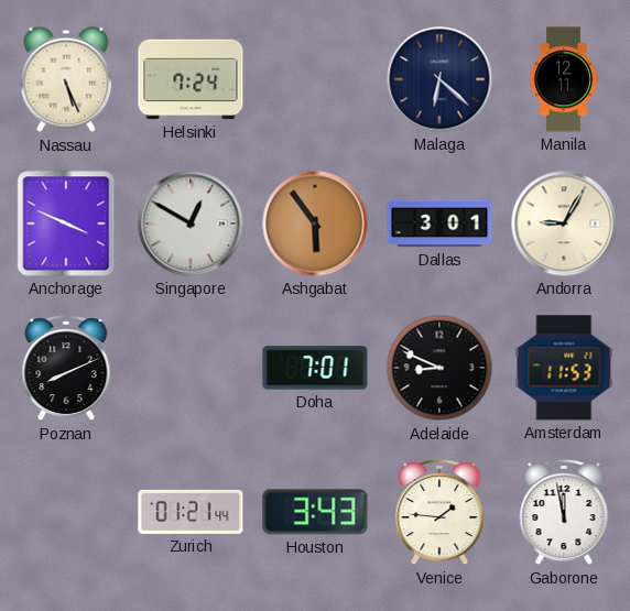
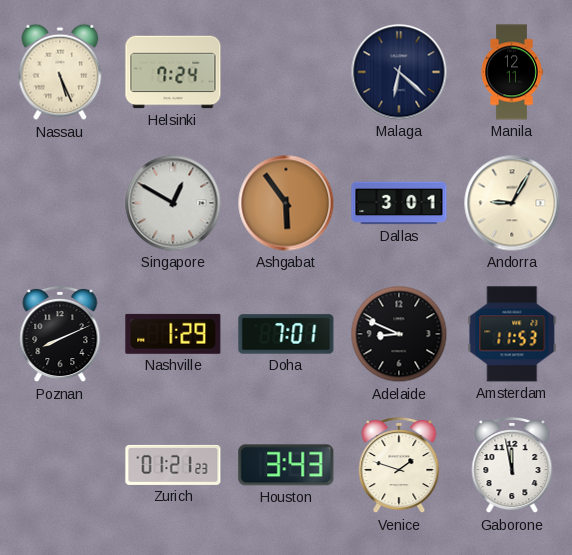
Anchorage: 3:49 -> none (66, 223)
Nashville: none -> 1:29 (173, 334)
Zurich: 01:21:44 -> 01:21:23 (173, 465)
Venice: 1:46 -> 1:48 (399, 465)
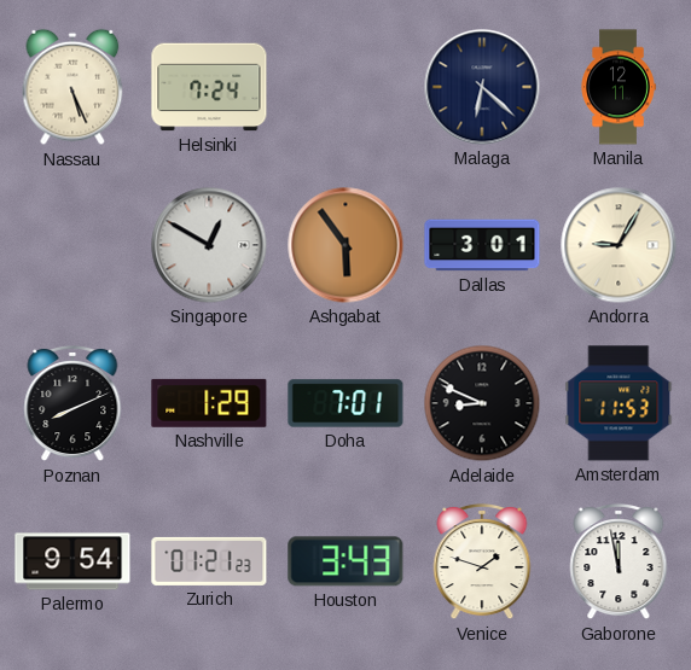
Palermo: none -> 9:54 (72, 561)
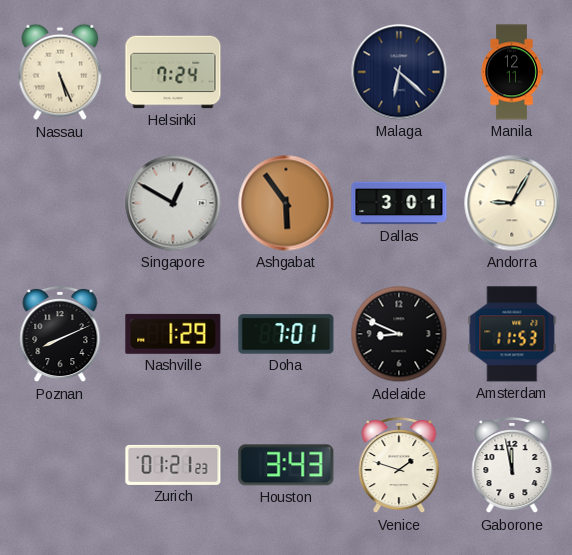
Palermo: 9:54 -> none (72, 561)
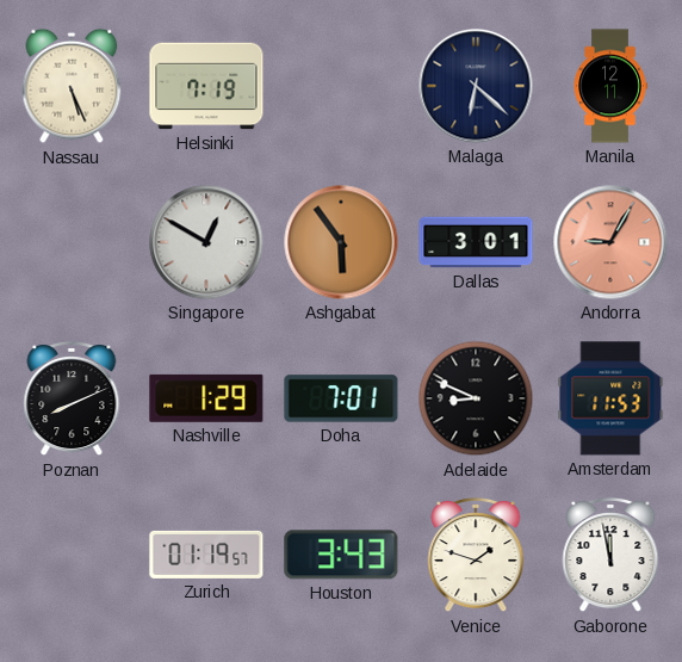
Helsinki: 7:24 -> 7:19 (206, 86)
Andorra dial: cream -> salmon (610, 242)
Zurich: 01:21 -> 01:19 (206, 555)
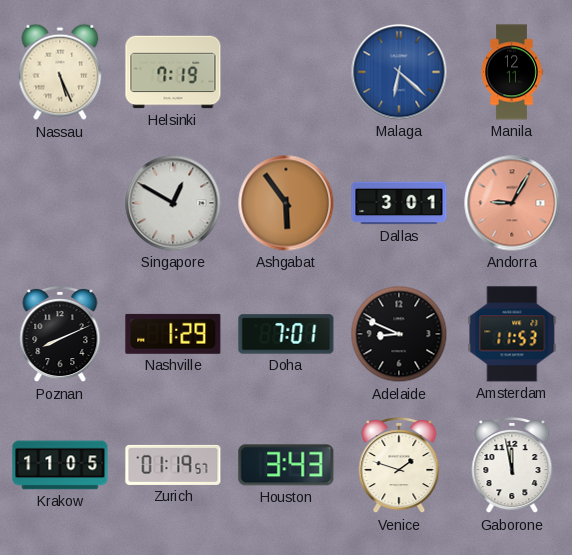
Malaga dial: navy -> blue (399, 72)
Krakow: none -> 11:05 (60, 465)
